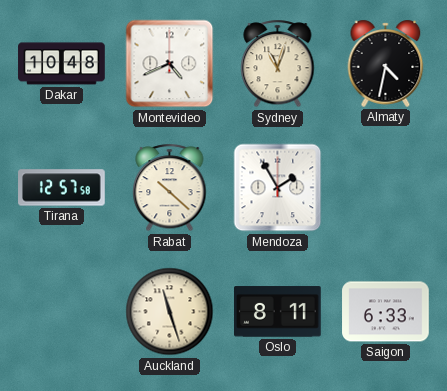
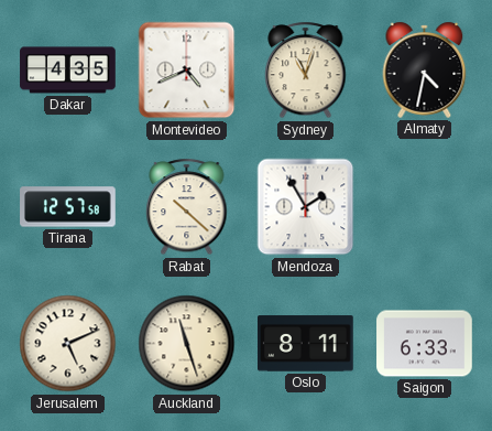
Dakar: 10:48 -> 4:35 (68, 71)
Jerusalem: none -> 5:11 (68, 344)
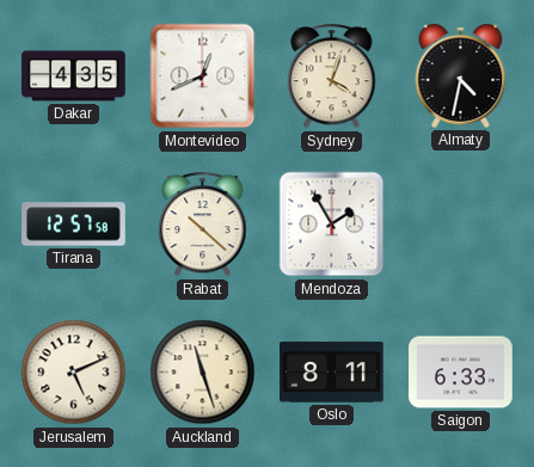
Montevideo: 4:41 -> 12:41 (203, 76)
Sydney: 11:03 -> 4:03 (332, 76)
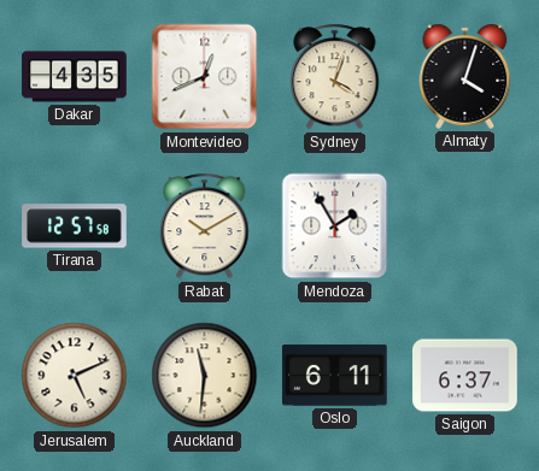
Almaty: 4:32 -> 4:03 (465, 76)
Rabat: 10:22 -> 10:10 (205, 226)
Auckland: 11:27 -> 11:31 (205, 376)
Oslo: 8:11 -> 6:11 (335, 376)
Saigon: 6:33 -> 6:37 (465, 376)
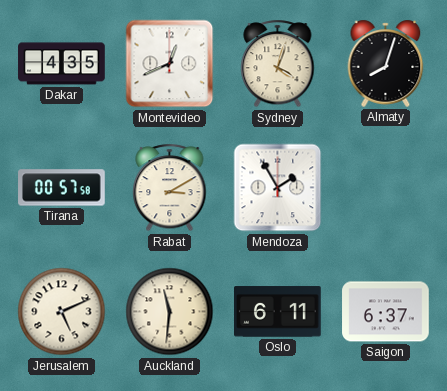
Almaty: 4:03 -> 8:03 (386, 63)
Tirana: 12:57 -> 00:57 (62, 188)
Rabat: 10:10 -> 3:10 (170, 188)
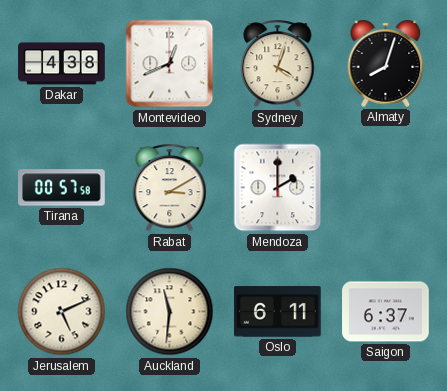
Dakar: 4:35 -> 4:38 (62, 64)
Mendoza: 1:55 -> 2:00 (278, 188)
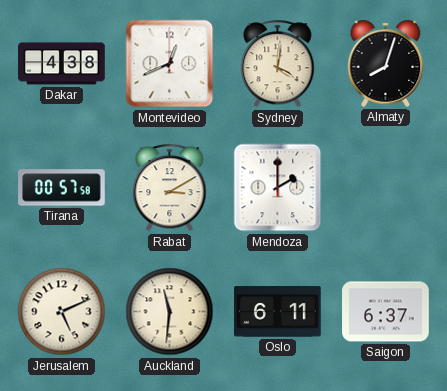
Sydney: 4:03 -> 4:01 (278, 64)
